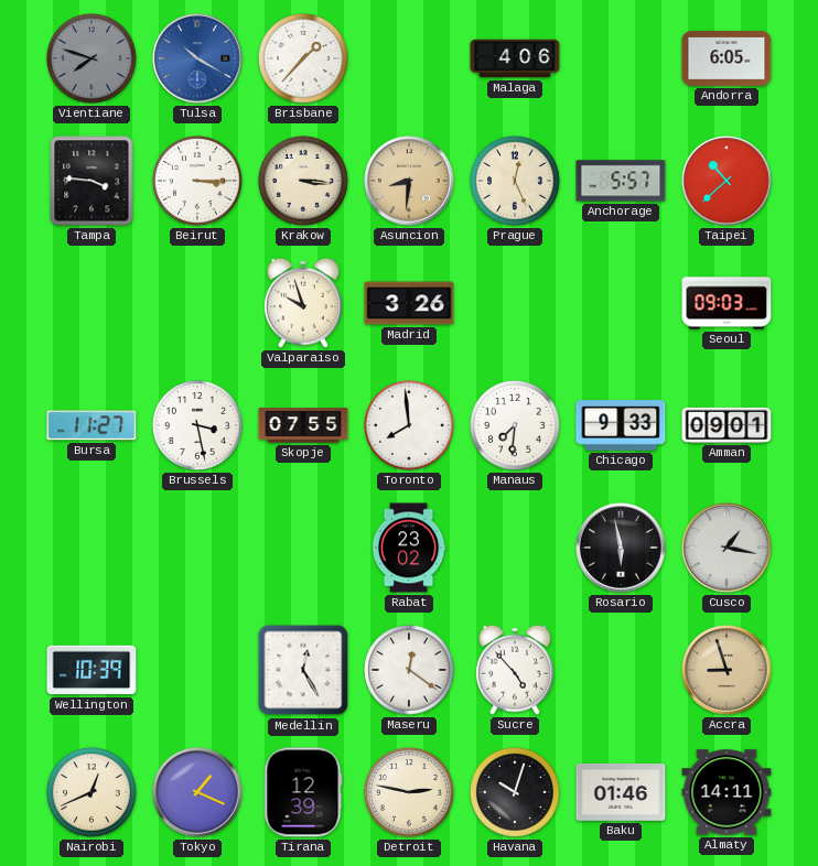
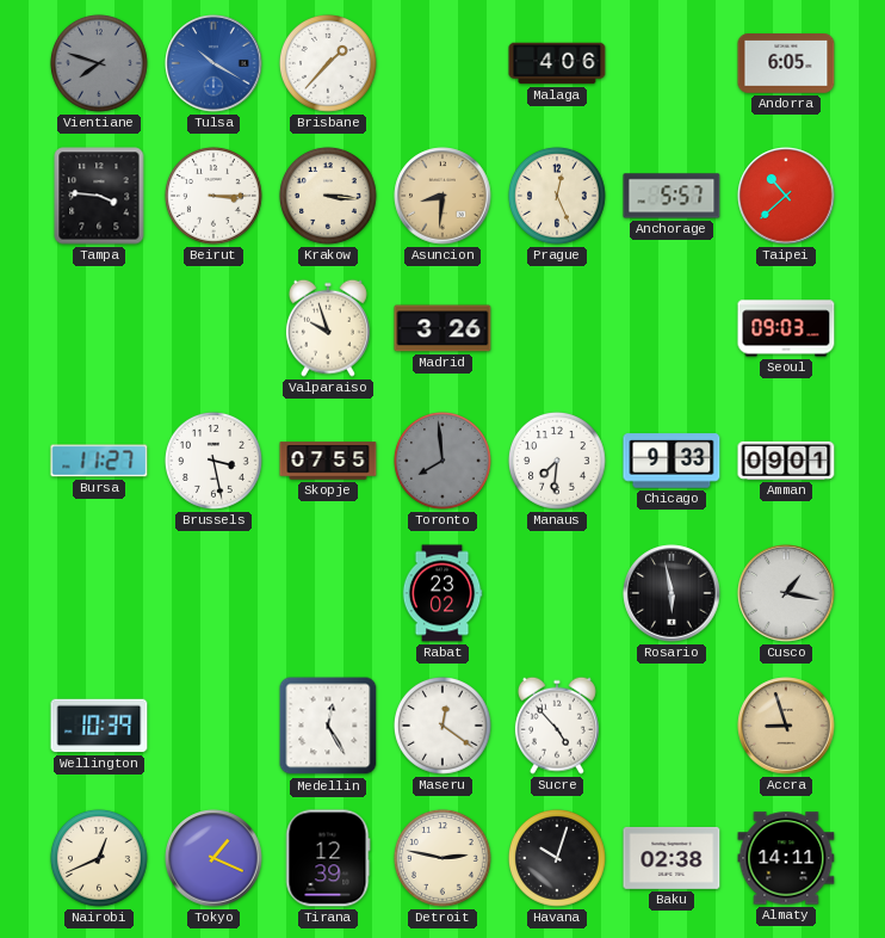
Toronto dial: white -> grey (442, 461)
Baku: 01:46 -> 02:38 (672, 858)
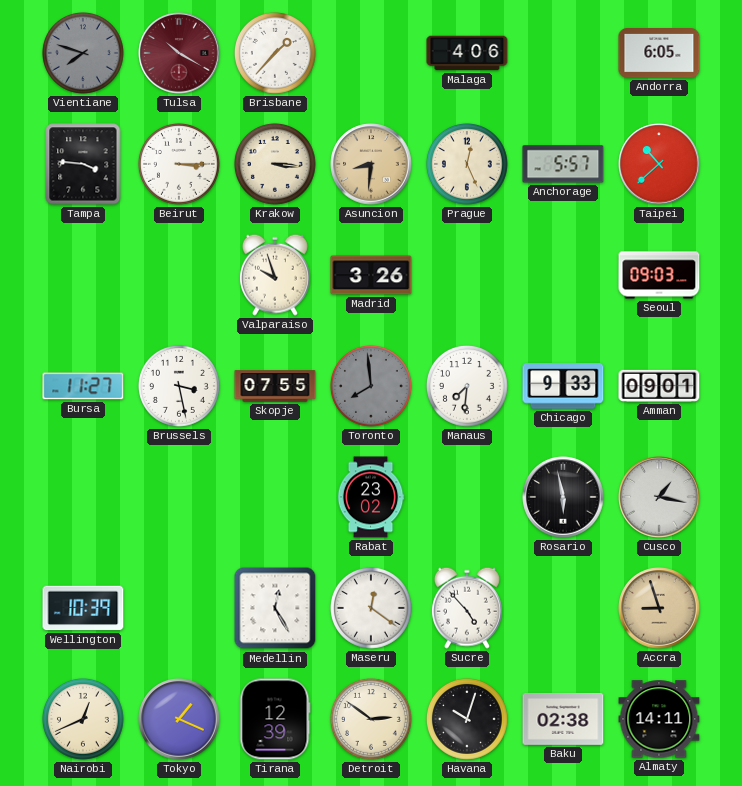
Tulsa dial: blue -> burgundy (179, 53)
Detroit: 2:47 -> 2:51 (371, 719)
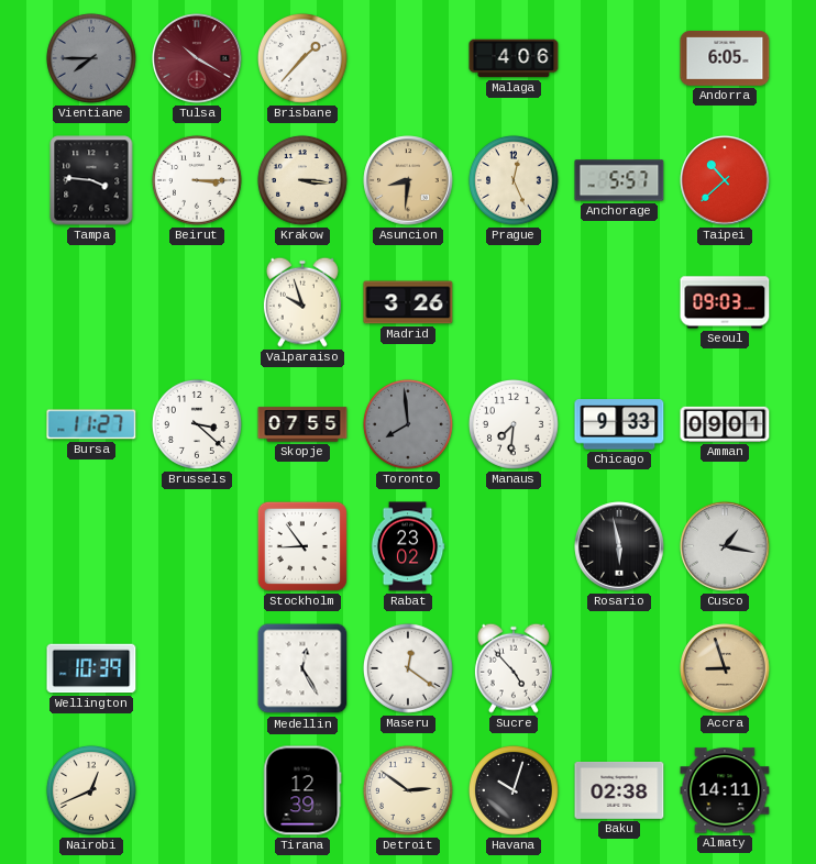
Vientiane: 7:48 -> 7:45 (91, 58)
Brussels: 3:28 -> 3:22 (197, 424)
Stockholm: none -> 8:54 (302, 546)
Tokyo: 1:19 -> none (179, 719)
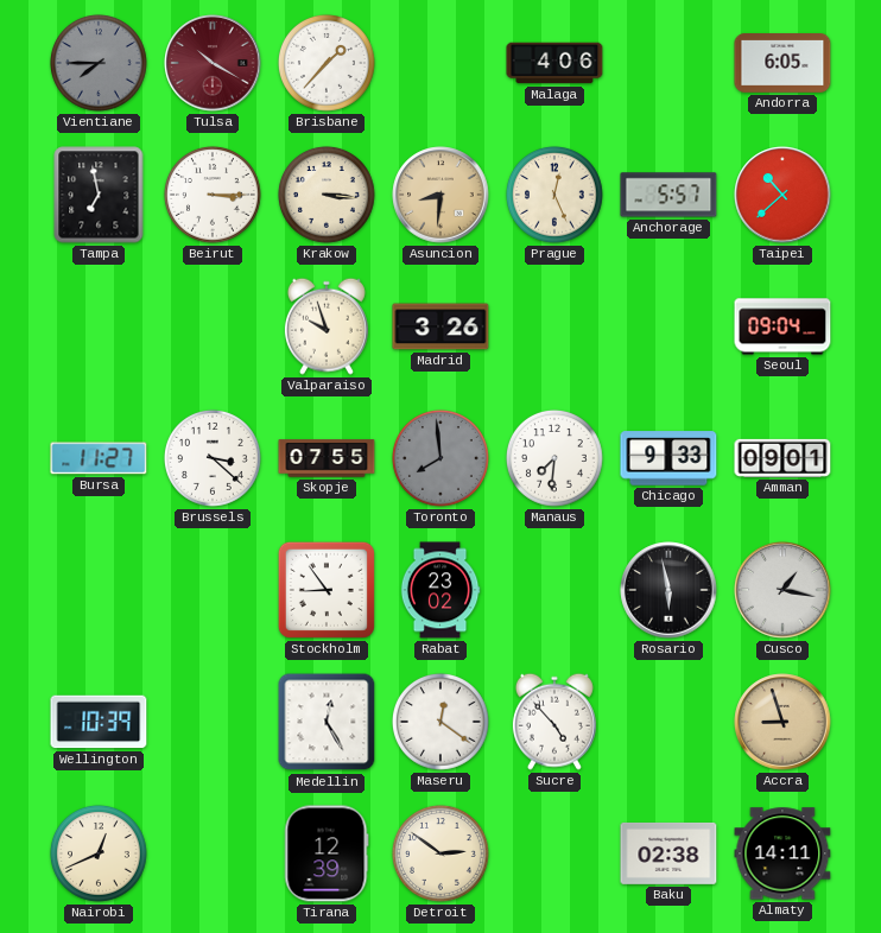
Tampa: 3:46 -> 6:58 (99, 195)
Seoul: 09:03 -> 09:04 (782, 326)
Havana: 10:03 -> none (514, 790)
